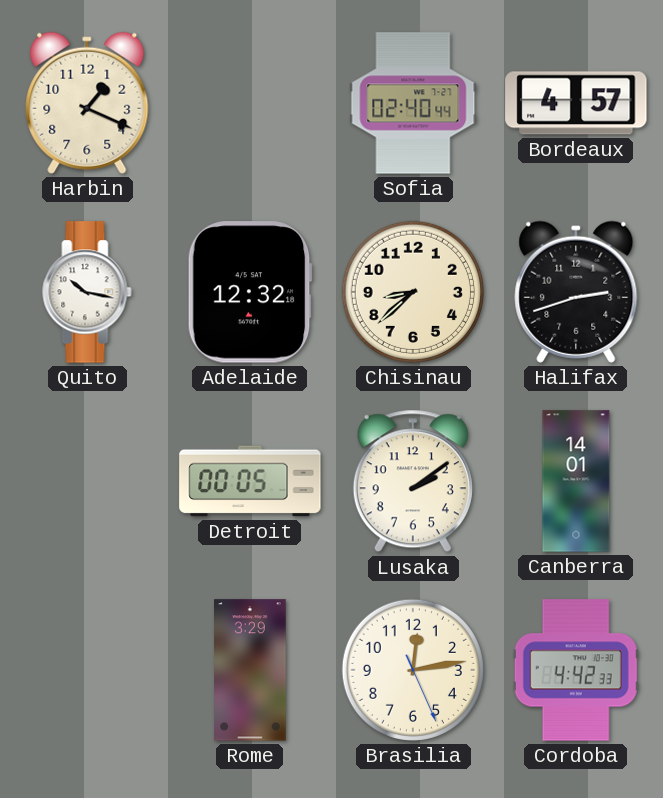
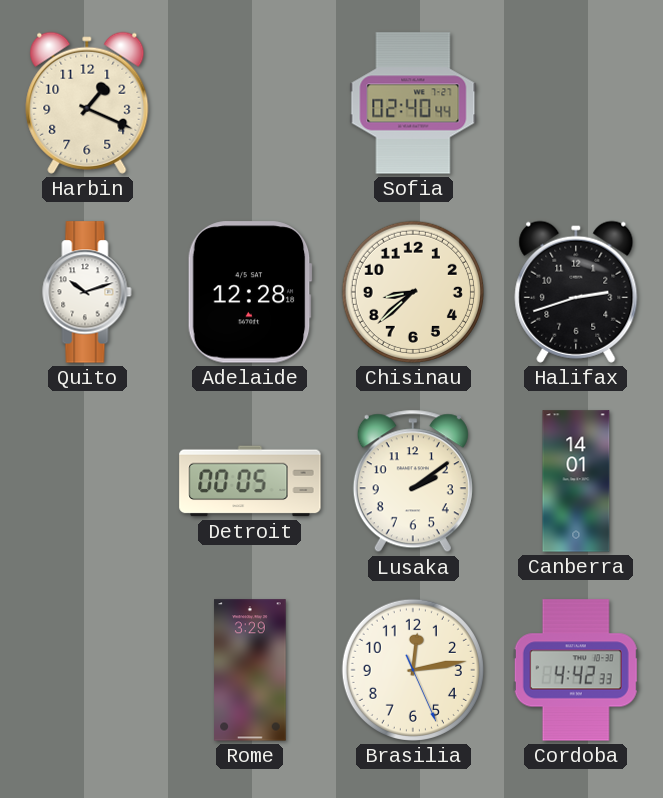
Bordeaux: 4:57 -> none (576, 103)
Quito: 10:17 -> 10:12 (87, 292)
Adelaide: 12:32 -> 12:28 (250, 292)
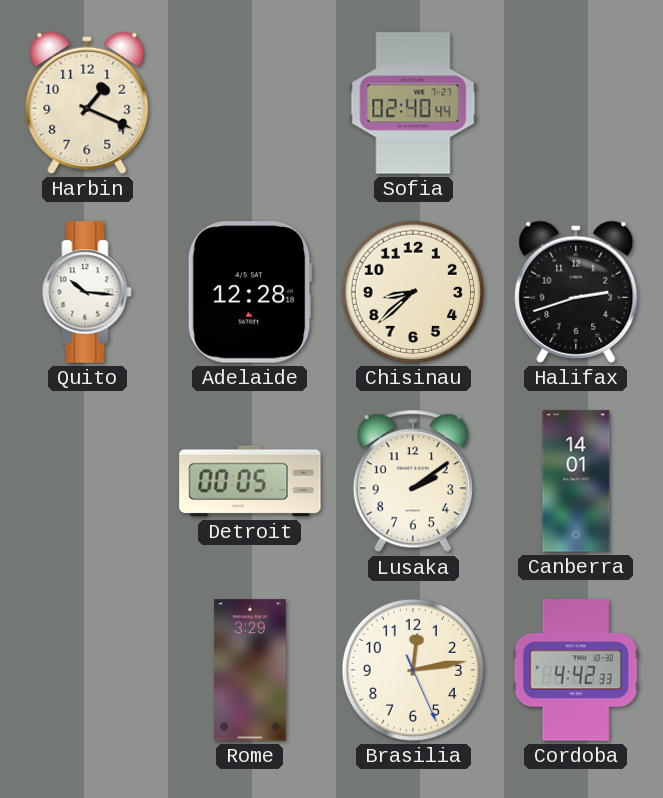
Quito: 10:12 -> 10:16 (87, 292)
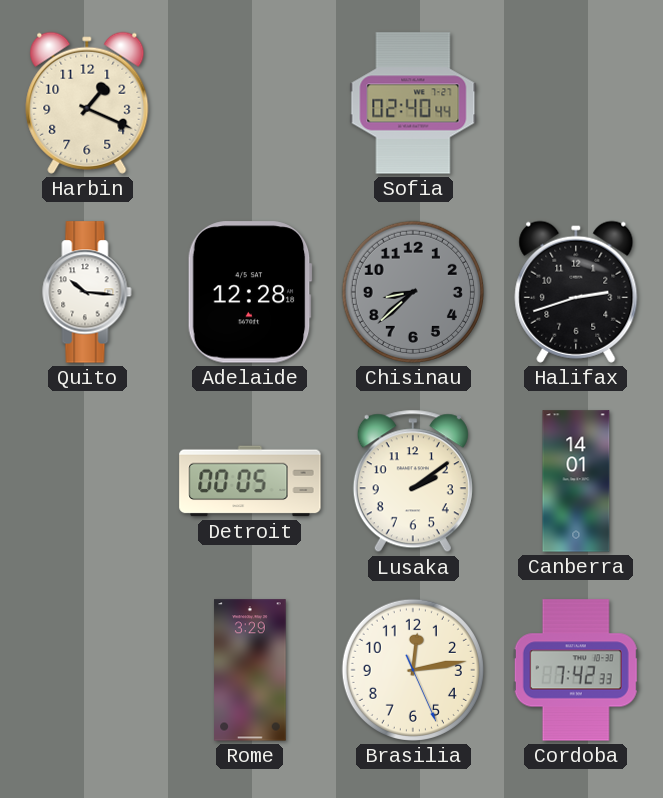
Chisinau dial: cream -> grey (413, 292)
Cordoba: 4:42 -> 7:42 (576, 670)
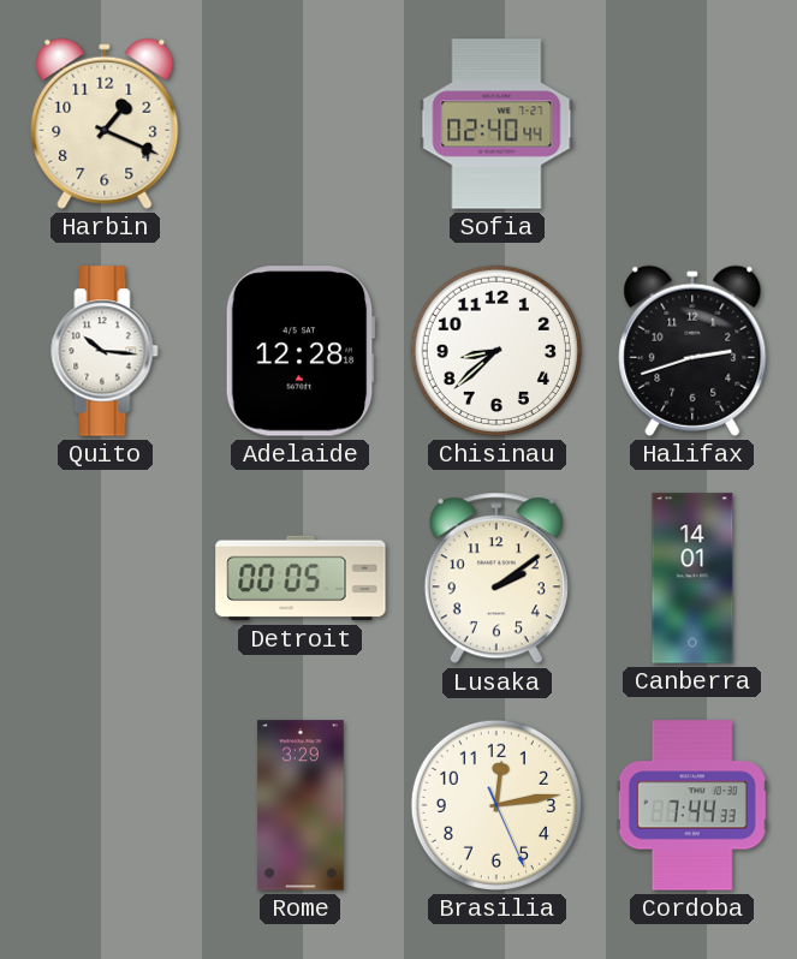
Chisinau dial: grey -> white (496, 351)
Cordoba: 7:42 -> 7:44 (692, 805)
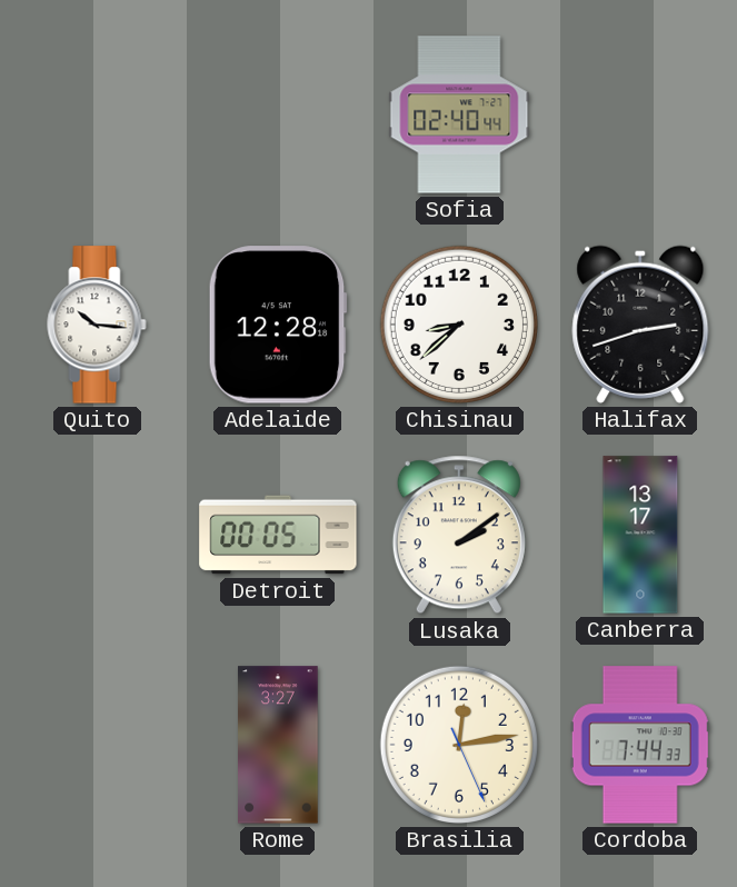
Harbin: 1:19 -> none (105, 124)
Canberra: 14:01 -> 13:17 (640, 535)
Rome: 3:29 -> 3:27 (278, 745)
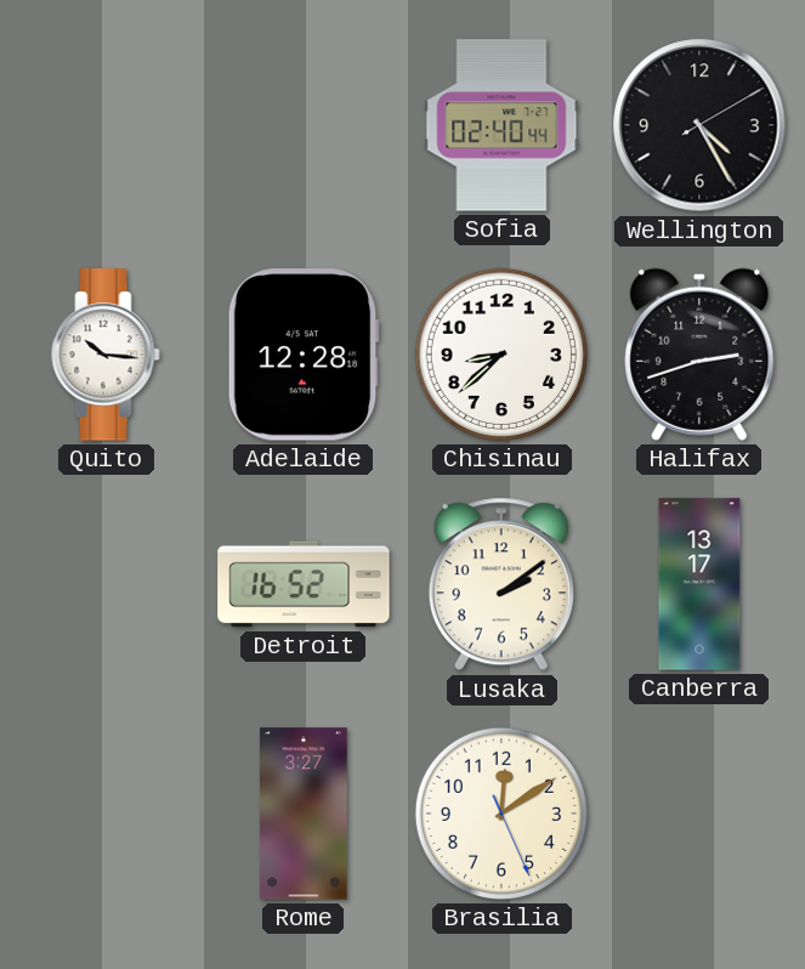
Wellington: none -> 4:25 (699, 125)
Detroit: 00:05 -> 16:52 (304, 584)
Brasilia: 12:13 -> 12:09 (501, 814)
Cordoba: 7:44 -> none (640, 745)
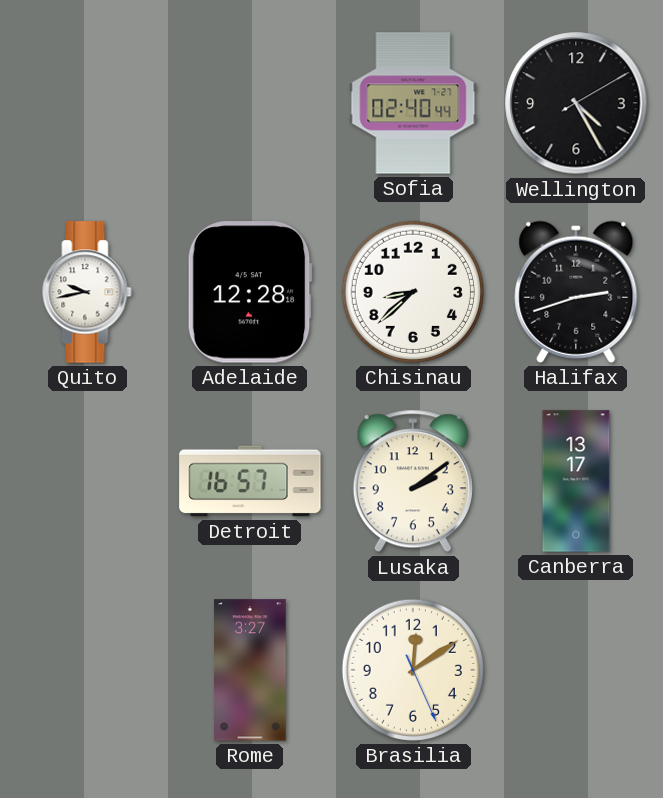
Quito: 10:16 -> 9:43 (87, 292)
Detroit: 16:52 -> 16:57 (250, 481)
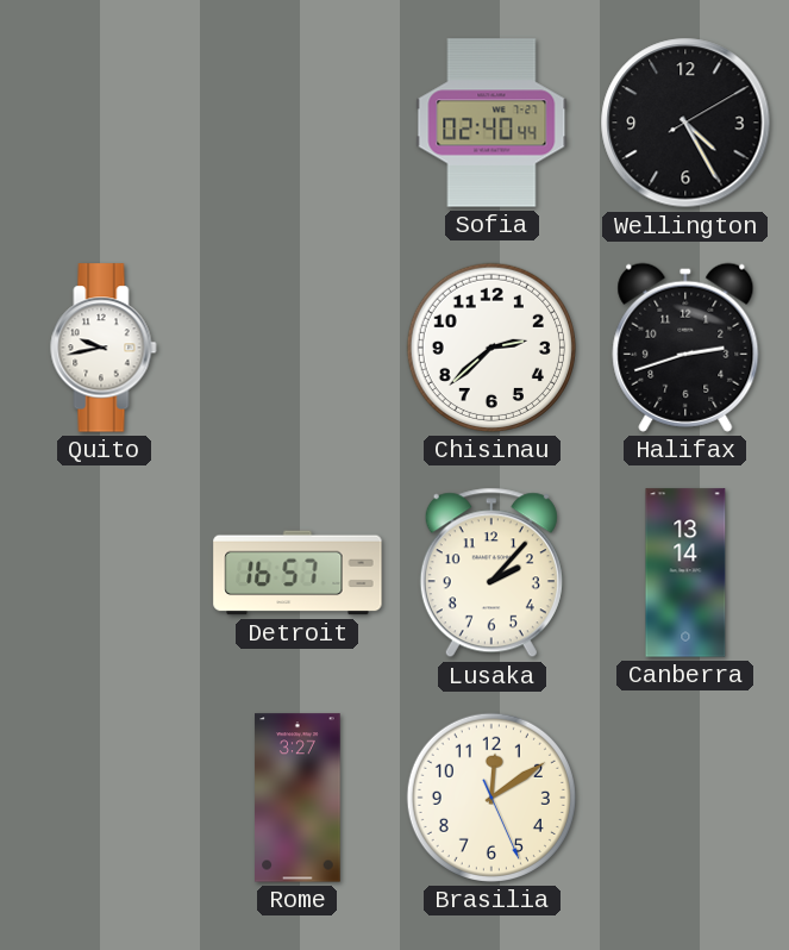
Adelaide: 12:28 -> none (250, 292)
Chisinau: 8:38 -> 2:38 (491, 348)
Lusaka: 2:09 -> 2:07 (491, 573)
Canberra: 13:17 -> 13:14 (685, 573)
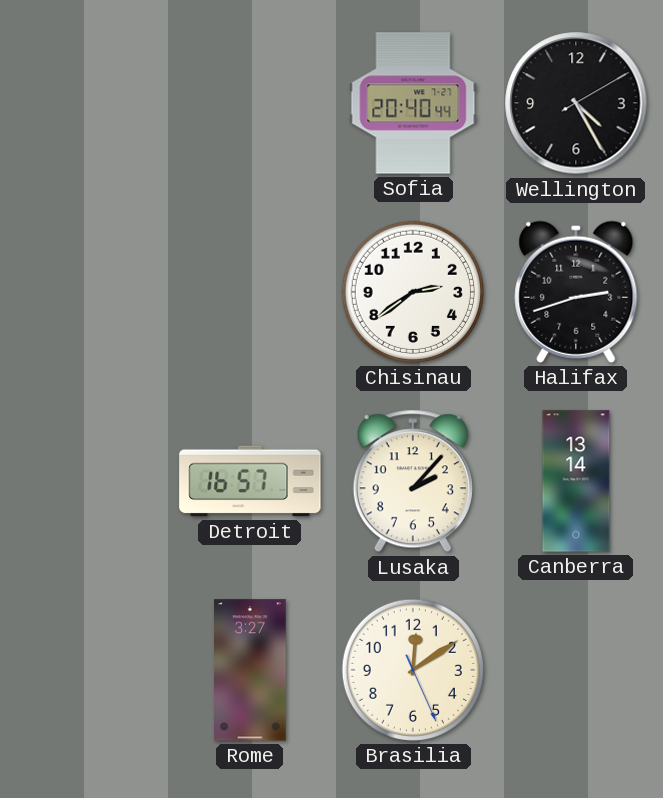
Sofia: 02:40 -> 20:40 (413, 103)
Quito: 9:43 -> none (104, 348)
Chisinau: 2:38 -> 2:39 (413, 292)
